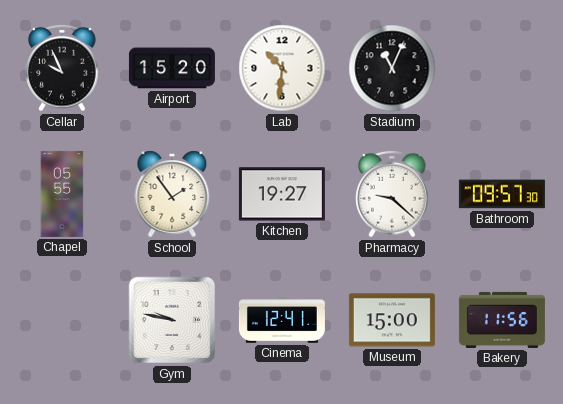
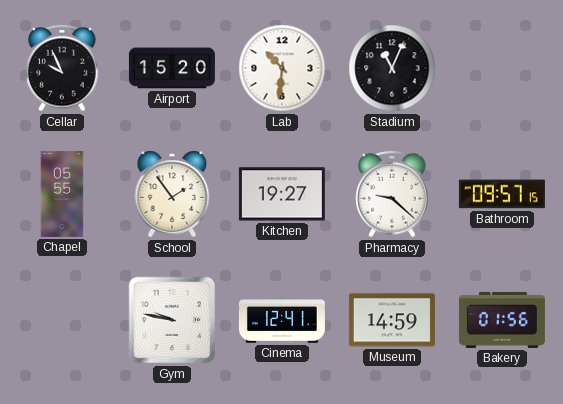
Bathroom: 09:57:30 -> 09:57:15 (502, 194)
Museum: 15:00 -> 14:59 (392, 320)
Bakery: 11:56 -> 01:56 (502, 320)
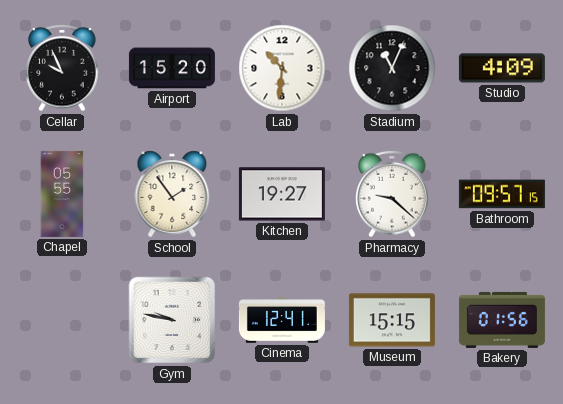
Studio: none -> 4:09 (502, 68)
Museum: 14:59 -> 15:15 (392, 320)
